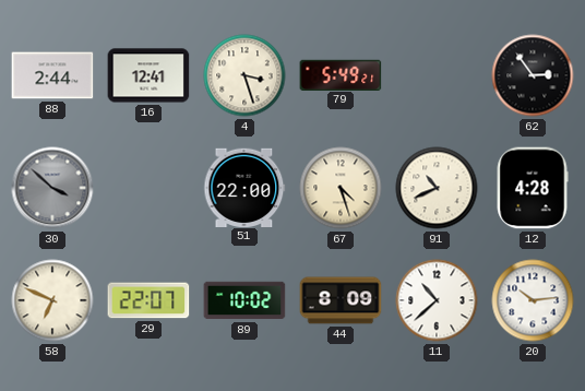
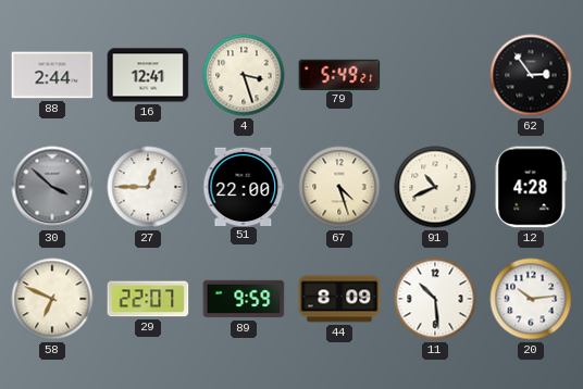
27: none -> 12:45 (148, 187)
89: 10:02 -> 9:59 (244, 299)
11: 10:38 -> 10:29 (435, 299)
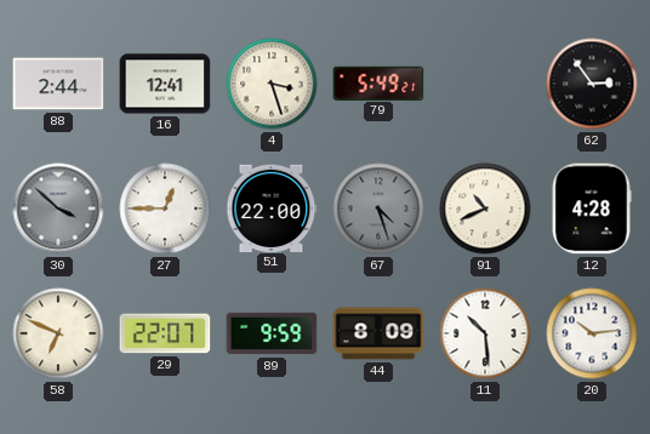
67 dial: cream -> grey (378, 209)
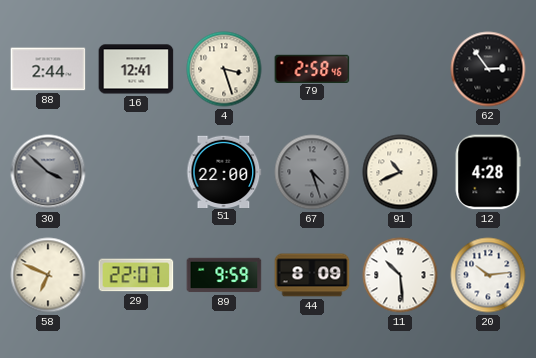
79: 5:49 -> 2:58 (312, 68)
27: 12:45 -> none (165, 209)
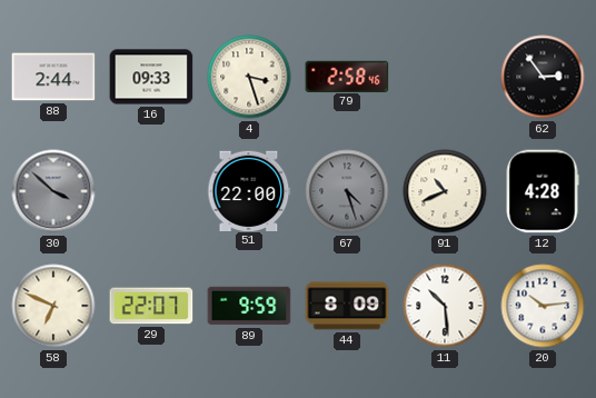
16: 12:41 -> 09:33 (151, 77)
